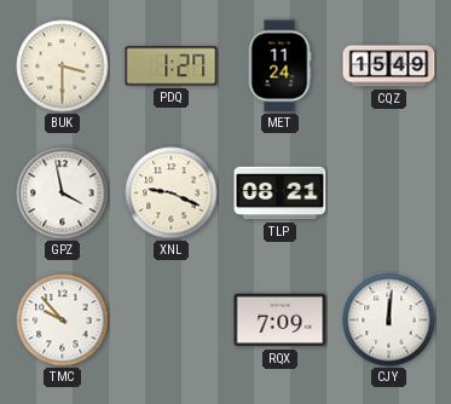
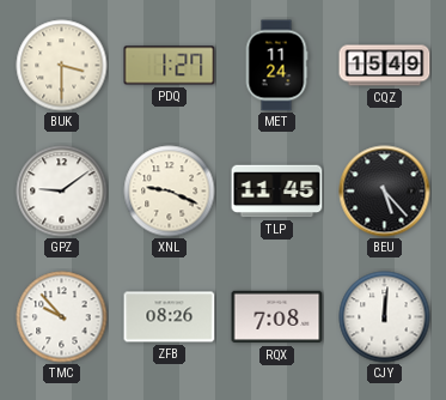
GPZ: 3:58 -> 9:09 (62, 192)
TLP: 08:21 -> 11:45 (277, 192)
BEU: none -> 5:23 (385, 192)
ZFB: none -> 08:26 (170, 317)
RQX: 7:09 -> 7:08 (277, 317)
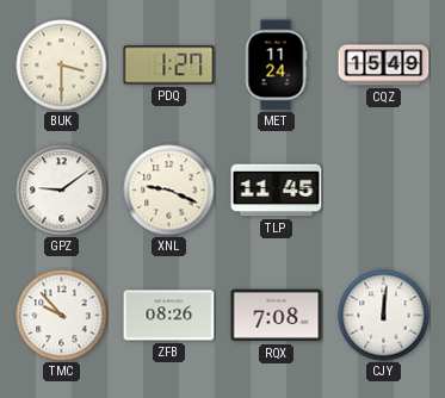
BEU: 5:23 -> none (385, 192)
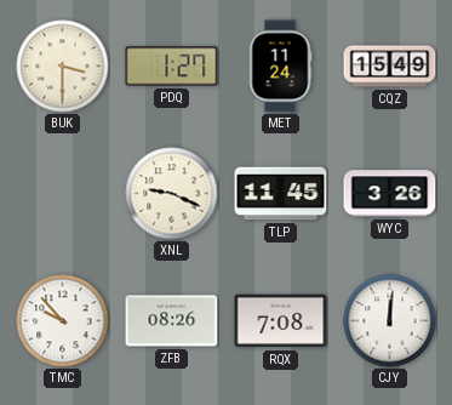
GPZ: 9:09 -> none (62, 191)
WYC: none -> 3:26 (390, 194)
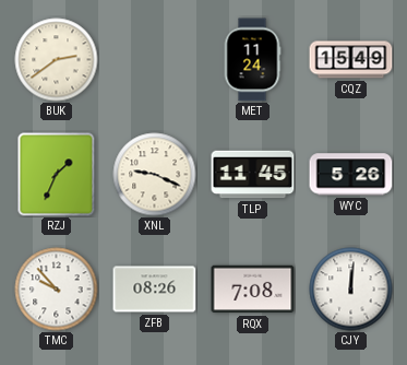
BUK: 3:30 -> 2:39 (57, 60)
PDQ: 1:27 -> none (172, 67)
RZJ: none -> 1:34 (57, 175)
WYC: 3:26 -> 5:26 (351, 175)
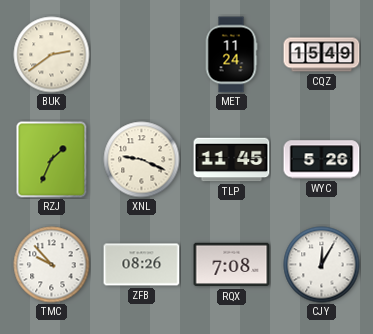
CJY: 12:01 -> 12:05 (322, 265)
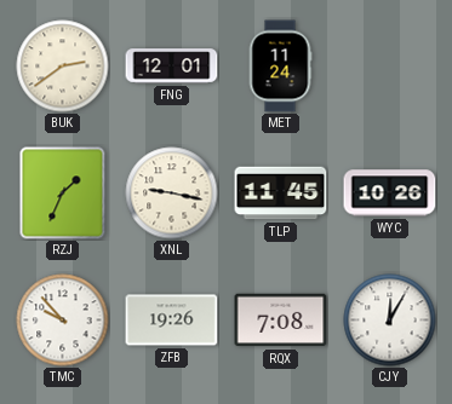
FNG: none -> 12:01 (172, 67)
CQZ: 15:49 -> none (322, 55)
XNL: 9:19 -> 9:17 (172, 194)
WYC: 5:26 -> 10:26 (390, 194)
ZFB: 08:26 -> 19:26 (172, 321)
